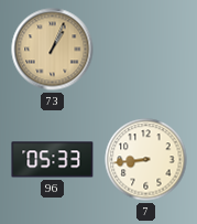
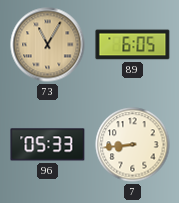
73: 1:04 -> 11:05 (48, 45)
89: none -> 6:05 (133, 45)
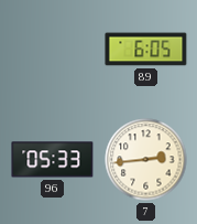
73: 11:05 -> none (48, 45)
7: 8:44 -> 2:44 (146, 160)
